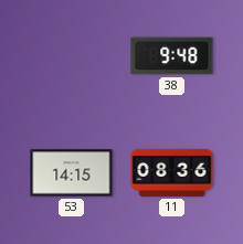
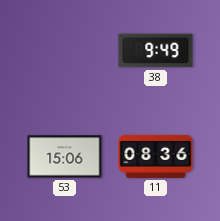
38: 9:48 -> 9:49 (156, 51)
53: 14:15 -> 15:06 (65, 157)
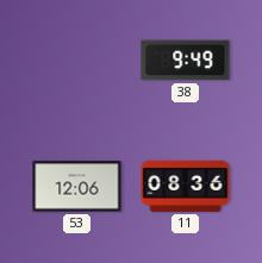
53: 15:06 -> 12:06 (77, 187)
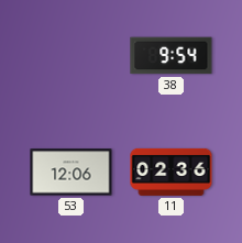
38: 9:49 -> 9:54 (172, 56)
11: 08:36 -> 02:36 (172, 172)
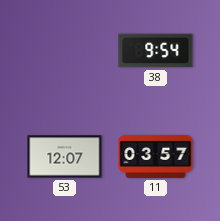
53: 12:06 -> 12:07 (65, 157)
11: 02:36 -> 03:57 (156, 156)
